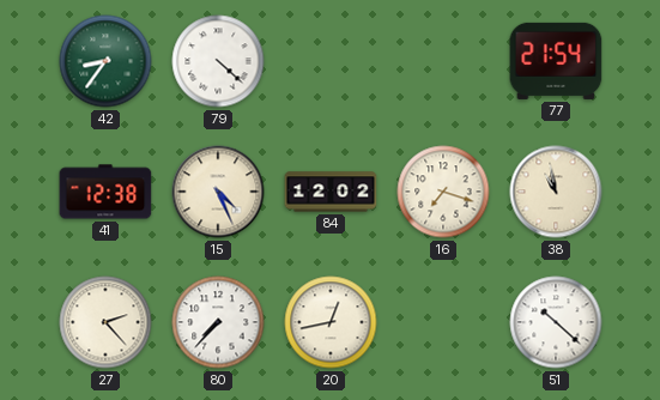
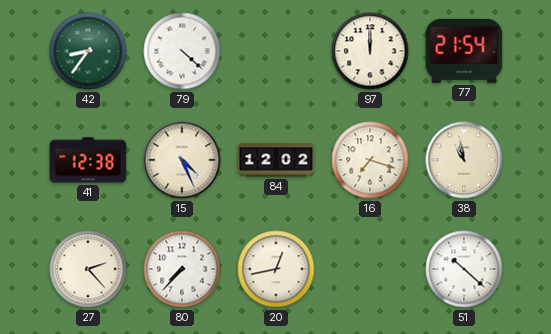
97: none -> 12:00 (370, 51)
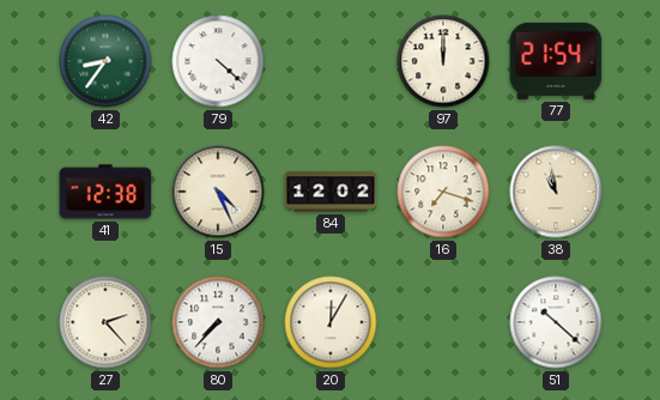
20: 12:43 -> 12:05 (331, 322)
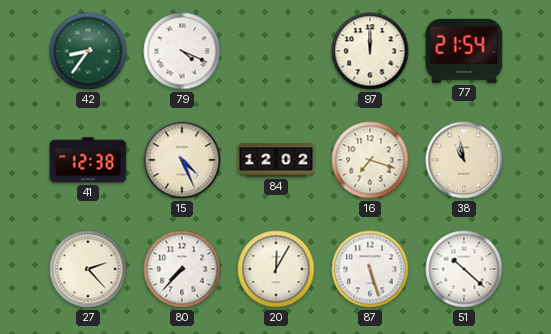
79: 4:22 -> 4:19 (182, 51)
87: none -> 5:27 (370, 269)
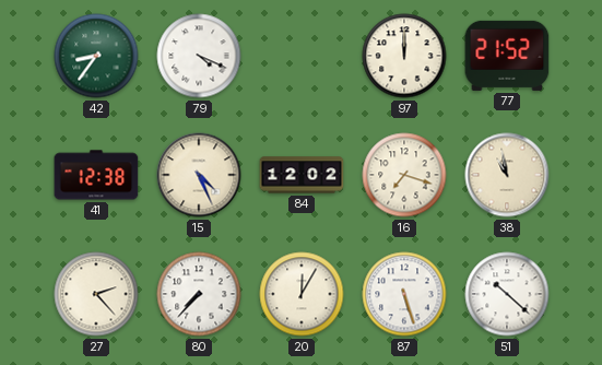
77: 21:54 -> 21:52 (507, 56)
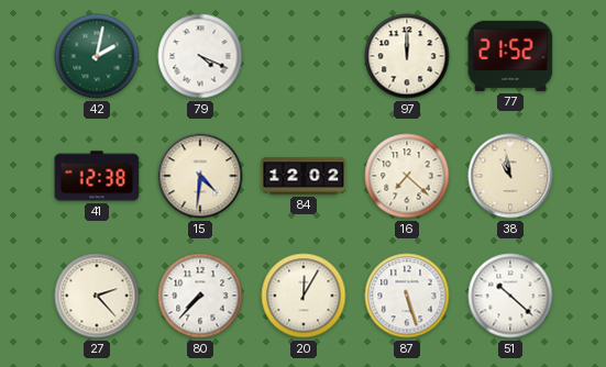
42: 8:36 -> 2:02 (97, 56)
15: 4:26 -> 4:31 (200, 176)
16: 7:18 -> 7:22 (407, 176)
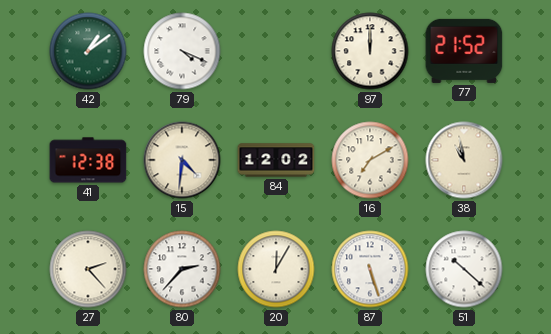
42: 2:02 -> 1:09 (88, 51)
16: 7:22 -> 7:10 (370, 160)
80: 7:37 -> 2:37 (182, 269)
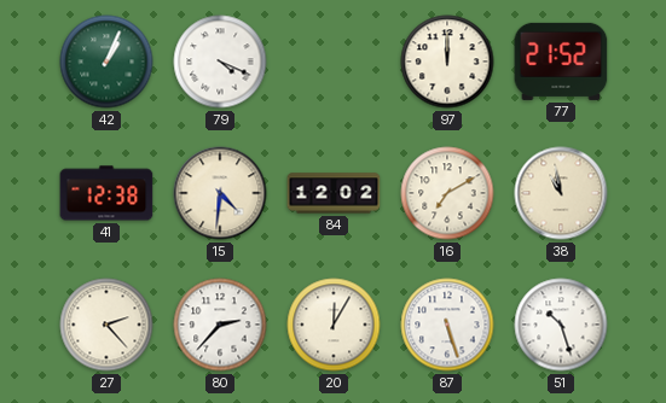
42: 1:09 -> 1:04 (106, 62)
51: 10:22 -> 10:27 (561, 325)
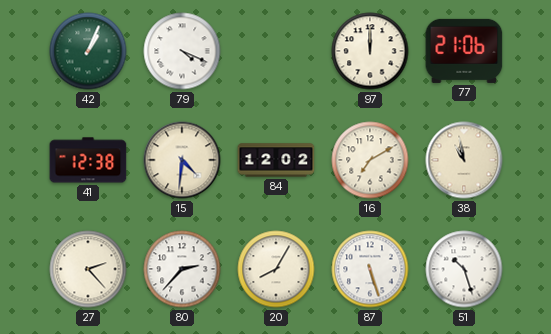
77: 21:52 -> 21:06 (464, 51)
20: 12:05 -> 8:05 (276, 269)
